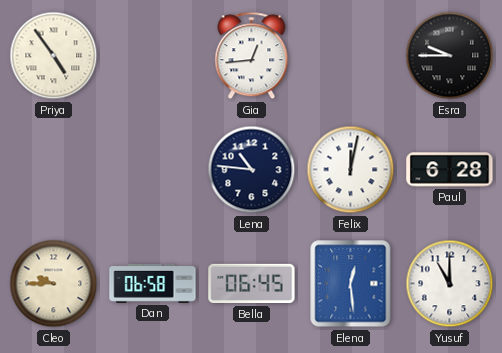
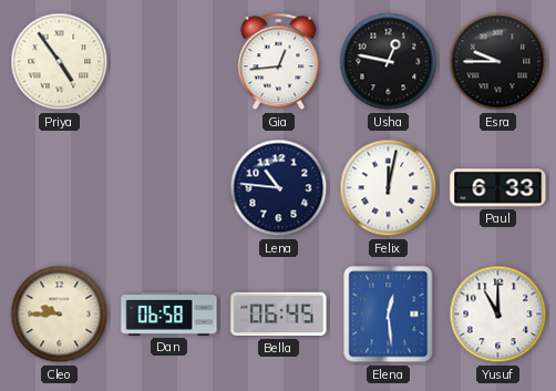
Usha: none -> 12:47 (389, 62)
Paul: 6:28 -> 6:33 (498, 188)
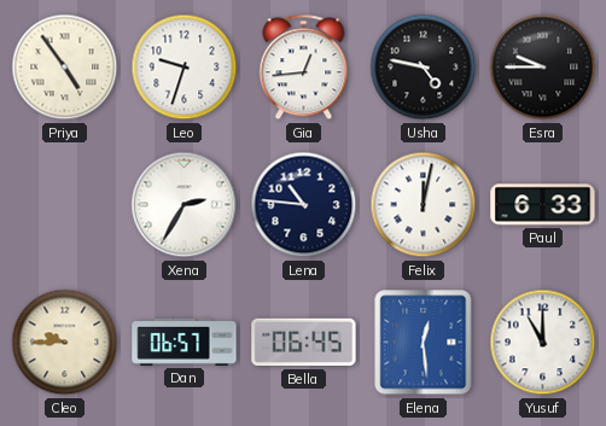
Leo: none -> 9:33 (185, 68)
Usha: 12:47 -> 4:47 (424, 68)
Xena: none -> 2:35 (185, 205)
Dan: 06:58 -> 06:57 (185, 342)
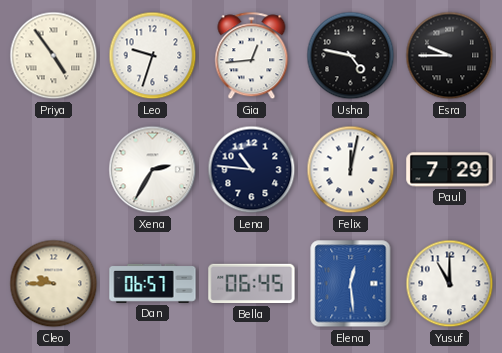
Paul: 6:33 -> 7:29 (450, 170)
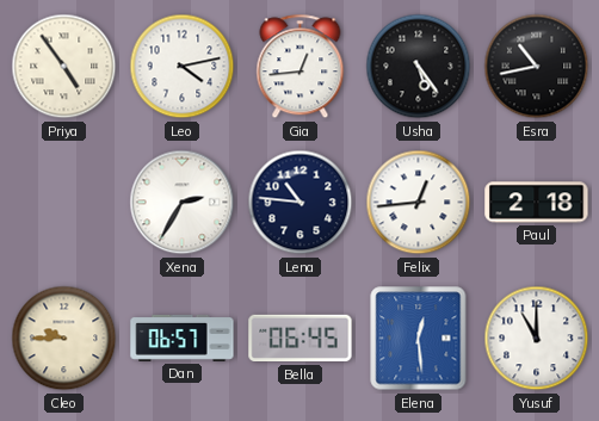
Leo: 9:33 -> 4:13 (183, 67)
Usha: 4:47 -> 5:24 (419, 67)
Esra: 9:45 -> 10:43 (537, 67)
Felix: 12:02 -> 12:44 (419, 203)
Paul: 7:29 -> 2:18 (537, 203)
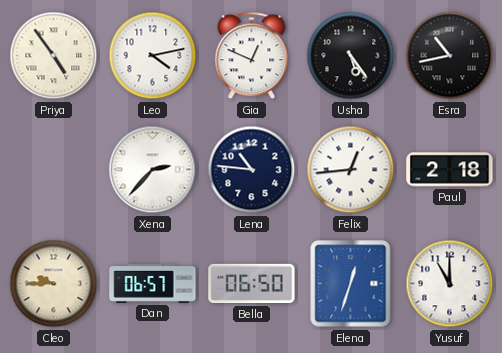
Gia: 12:44 -> 12:49 (252, 56)
Xena: 2:35 -> 2:37 (153, 170)
Bella: 06:45 -> 06:50 (252, 284)
Elena: 12:29 -> 12:33 (351, 284)
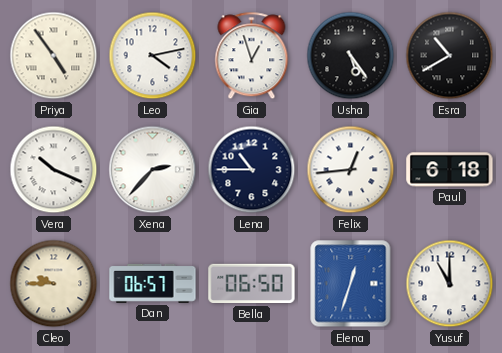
Gia: 12:49 -> 12:57 (252, 56)
Esra: 10:43 -> 10:40 (450, 56)
Vera: none -> 10:19 (54, 170)
Lena: 10:46 -> 10:45 (252, 170)
Paul: 2:18 -> 6:18 (450, 170)
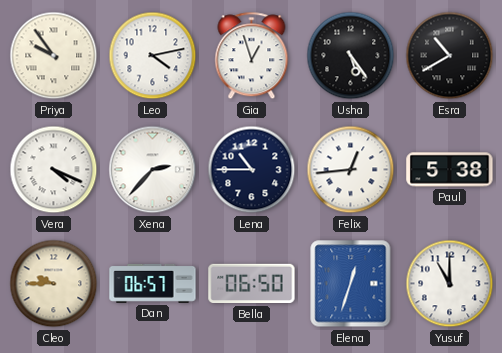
Priya: 4:54 -> 9:54 (54, 56)
Vera: 10:19 -> 4:19 (54, 170)
Paul: 6:18 -> 5:38 (450, 170)
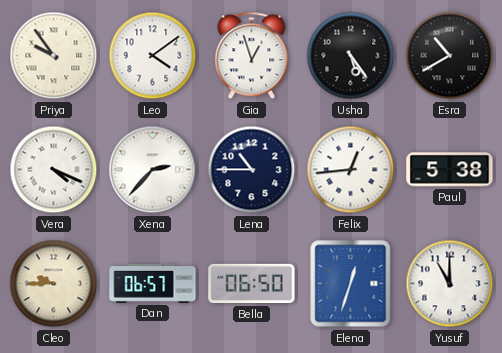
Leo: 4:13 -> 4:09 (153, 56)
